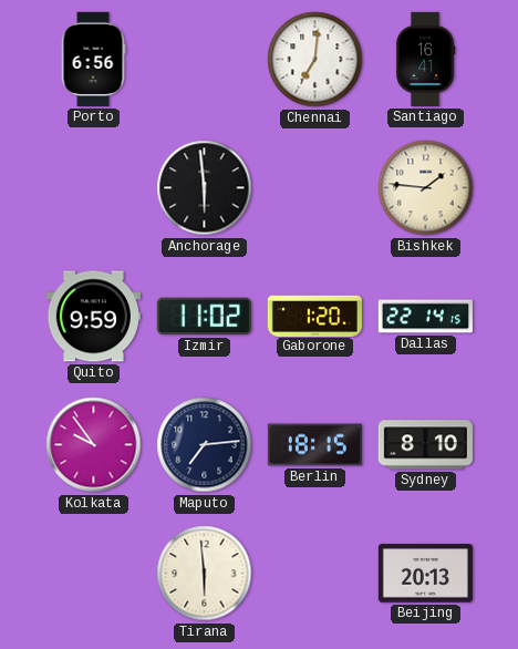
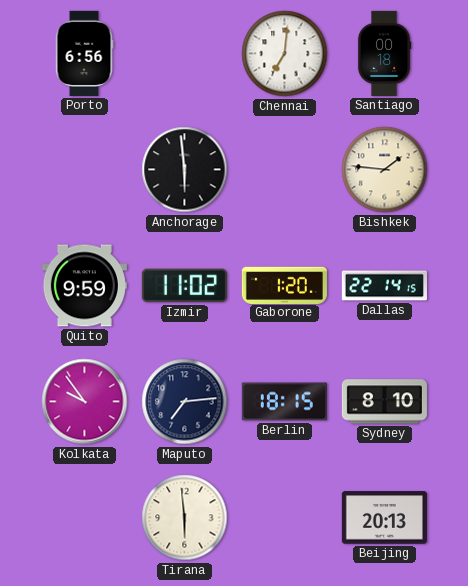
Santiago: 16:41 -> 00:18 (384, 53)
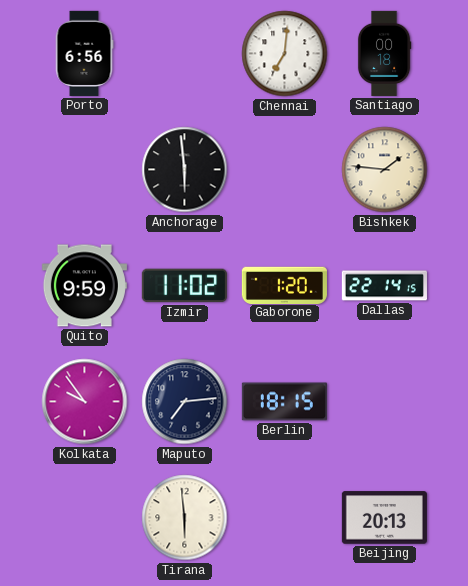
Sydney: 8:10 -> none (384, 402)
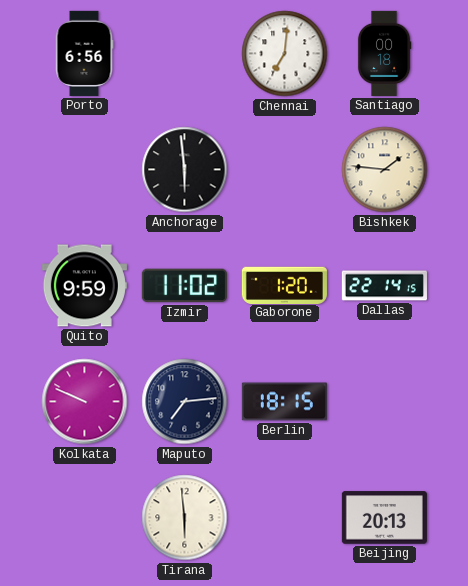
Kolkata: 9:54 -> 9:49 (85, 402)
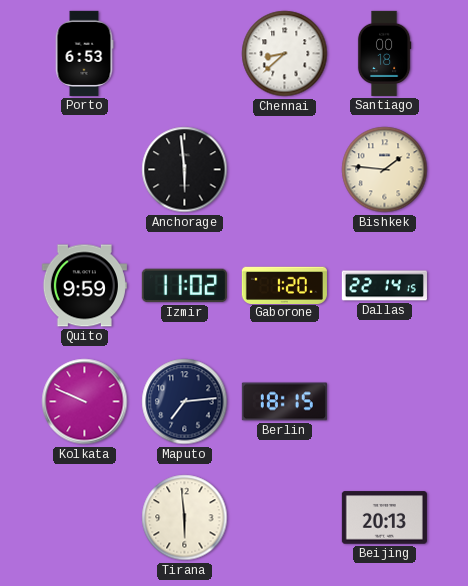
Porto: 6:56 -> 6:53 (84, 53)
Chennai: 7:01 -> 8:38 (285, 54)
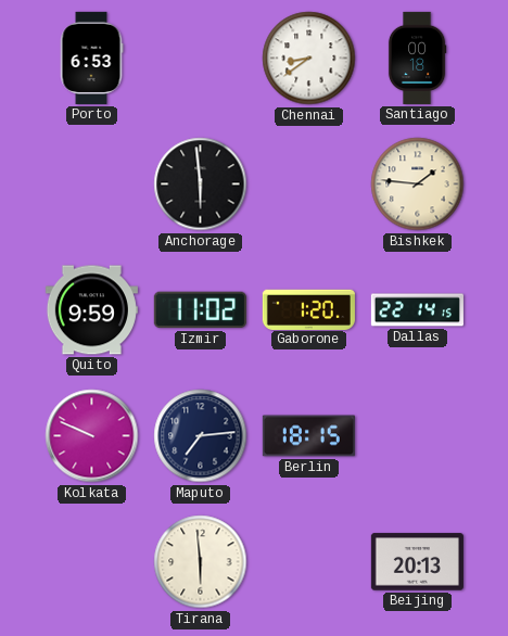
Chennai: 8:38 -> 8:39 (309, 59)
